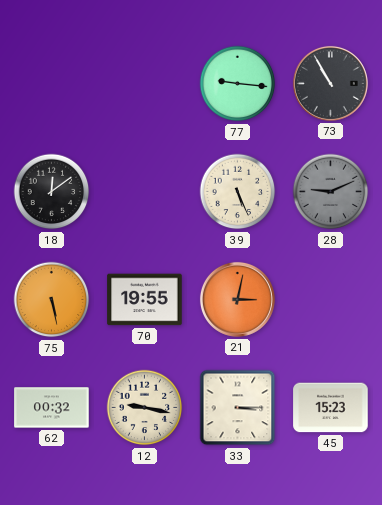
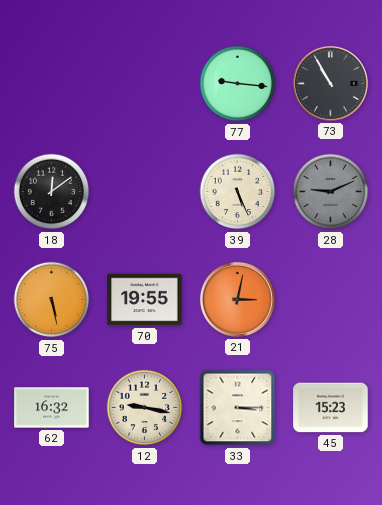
62: 00:32 -> 16:32 (52, 408)
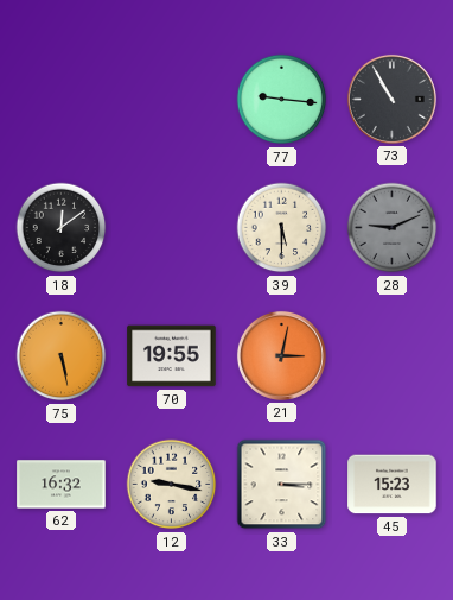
39: 5:26 -> 5:30 (282, 228)
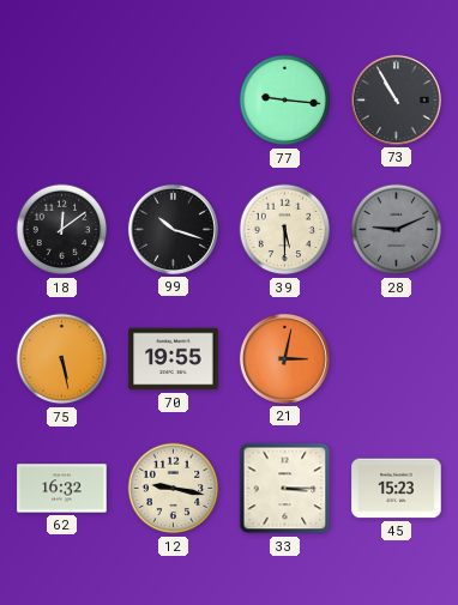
99: none -> 10:18 (173, 229)
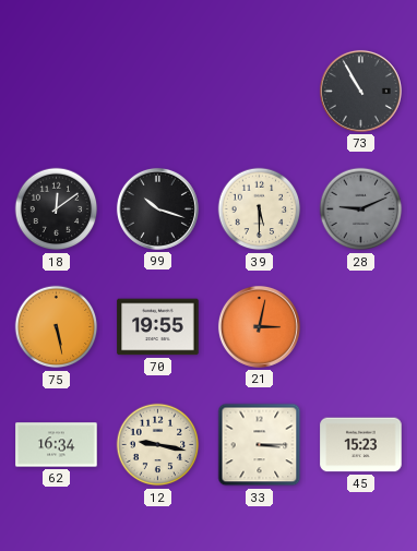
77: 9:16 -> none (285, 101)
62: 16:32 -> 16:34 (57, 445)
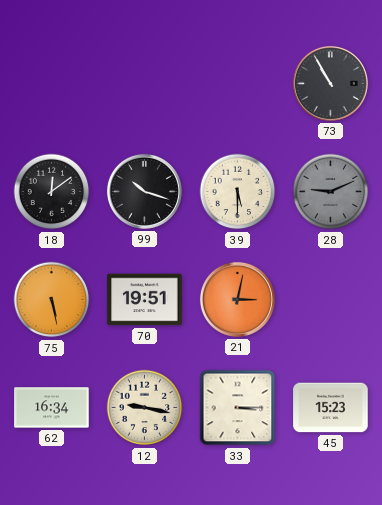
70: 19:55 -> 19:51 (145, 300)
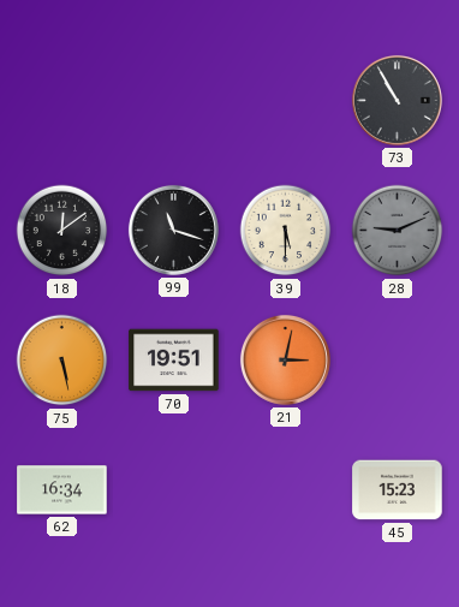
99: 10:18 -> 11:18 (173, 230)
12: 9:17 -> none (145, 408)
33: 3:15 -> none (238, 408)
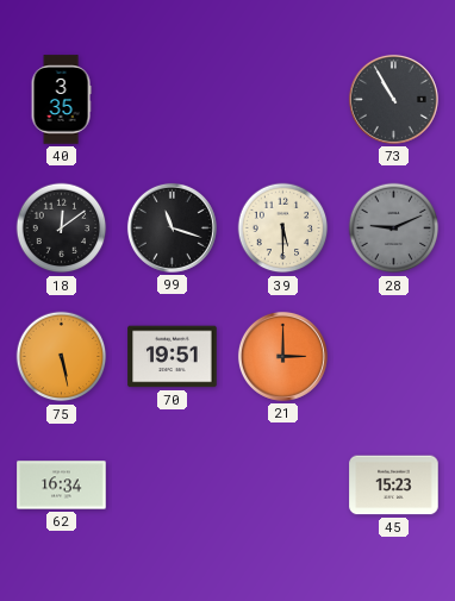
40: none -> 3:35 (61, 100)
21: 3:02 -> 3:00 (282, 356)
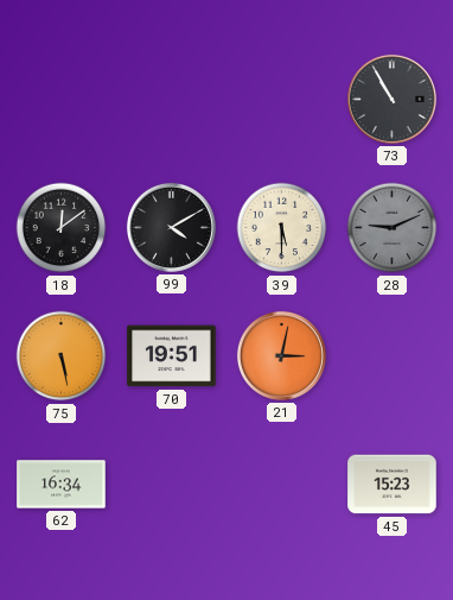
40: 3:35 -> none (61, 100)
99: 11:18 -> 4:10 (171, 227)
21: 3:00 -> 3:02 (281, 355)
